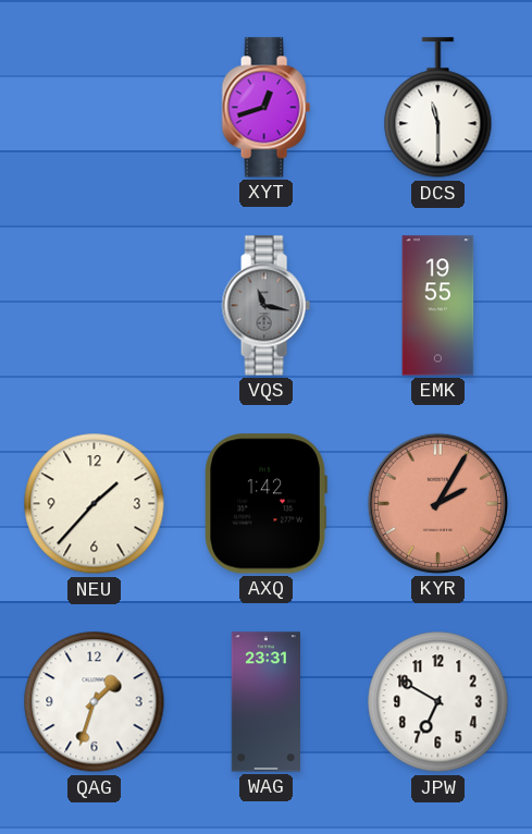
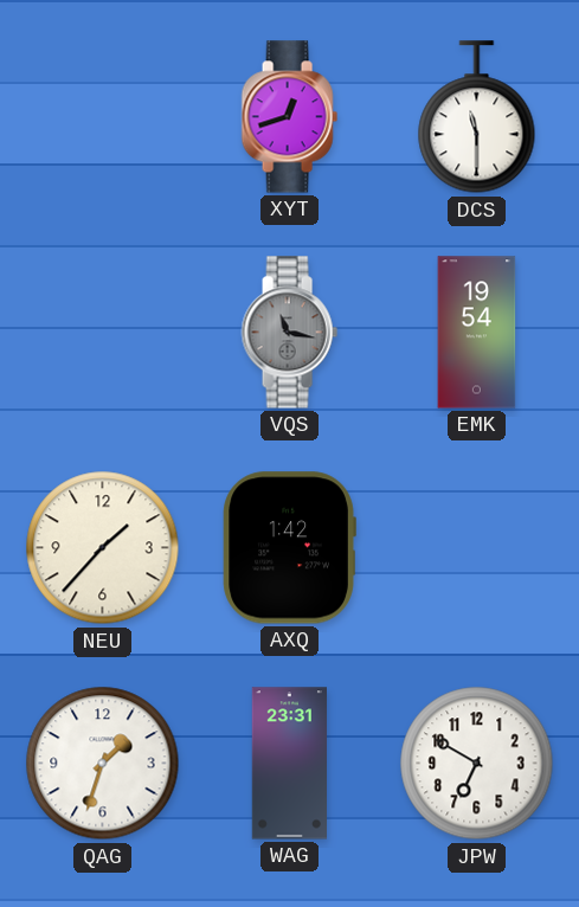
EMK: 19:55 -> 19:54 (477, 333)
KYR: 2:05 -> none (437, 503)
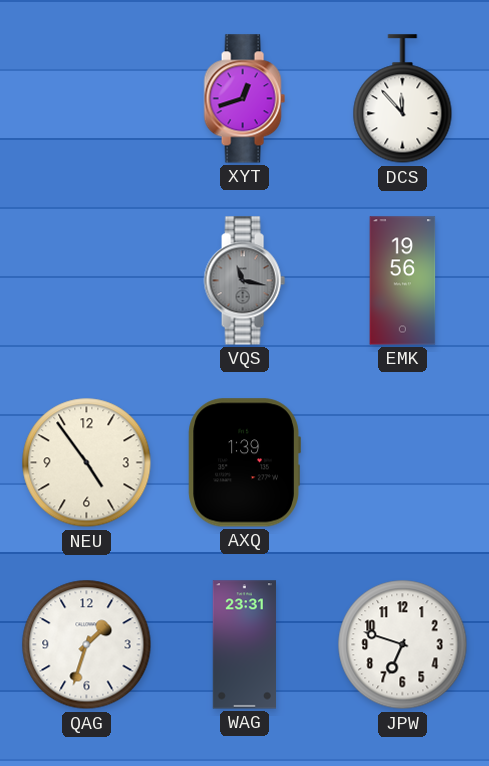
DCS: 11:30 -> 11:53 (403, 99)
EMK: 19:54 -> 19:56 (403, 281)
NEU: 1:37 -> 4:54 (87, 463)
AXQ: 1:42 -> 1:39 (244, 463)
JPW: 6:50 -> 6:48 (403, 645)
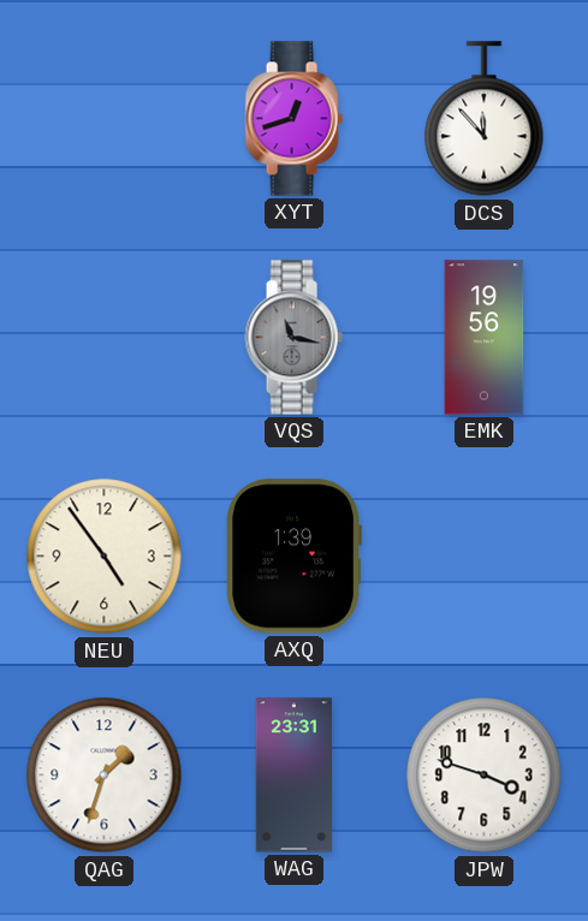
JPW: 6:48 -> 3:48 (485, 776)
